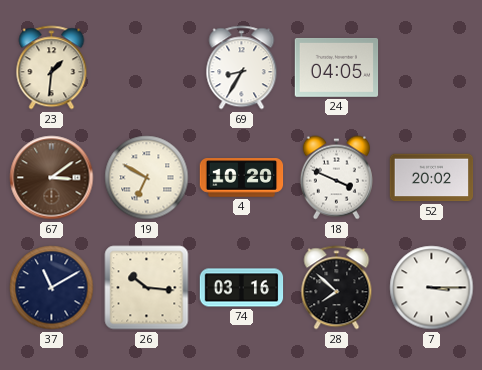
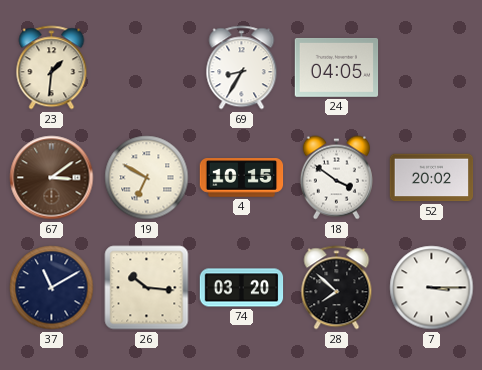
4: 10:20 -> 10:15 (242, 178)
18: 3:49 -> 3:51 (336, 178)
74: 03:16 -> 03:20 (242, 288)
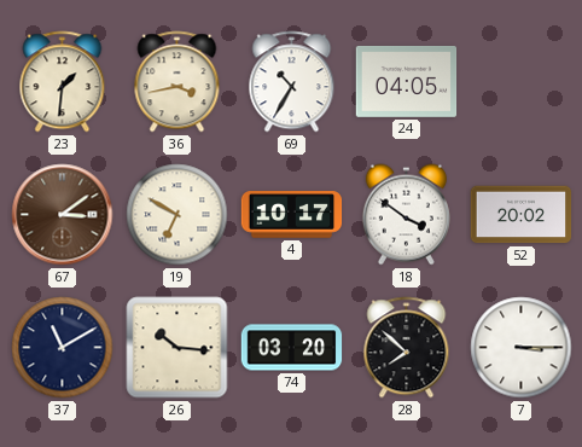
36: none -> 3:43 (177, 82)
69: 8:35 -> 10:35 (292, 82)
4: 10:15 -> 10:17 (292, 215)
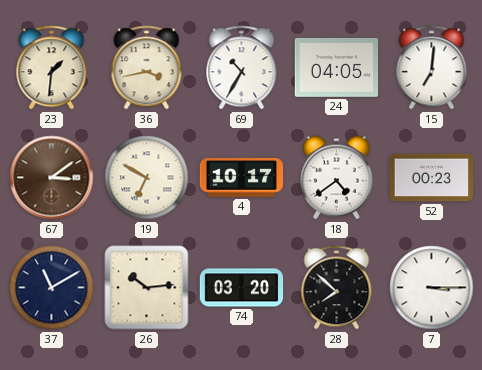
15: none -> 7:01 (432, 68)
18: 3:51 -> 4:39 (336, 178)
52: 20:02 -> 00:23 (432, 178)
26: 10:16 -> 10:14 (147, 288)
